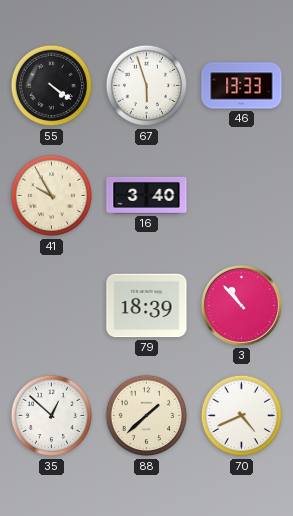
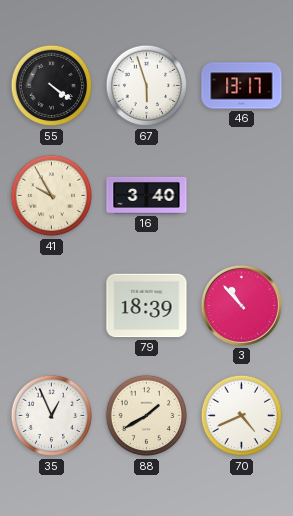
46: 13:33 -> 13:17 (242, 86)
35: 12:52 -> 12:56 (52, 416)
88: 1:38 -> 1:40 (147, 416)
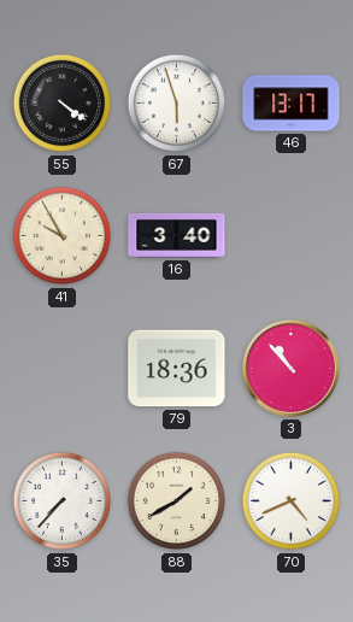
79: 18:39 -> 18:36 (177, 369)
35: 12:56 -> 7:37 (63, 501)
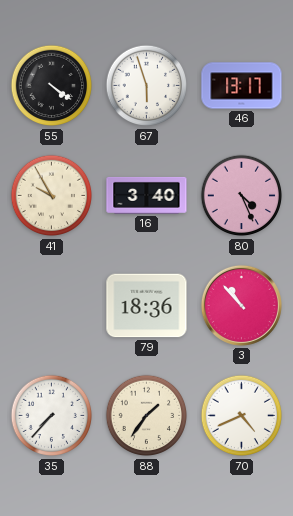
80: none -> 4:26 (242, 196)
88: 1:40 -> 1:36 (147, 416)
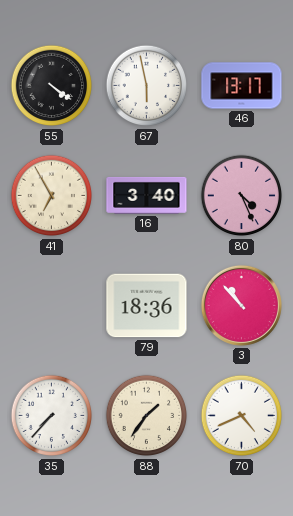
67: 5:57 -> 5:58 (147, 86)
41: 9:55 -> 6:55 (52, 196)
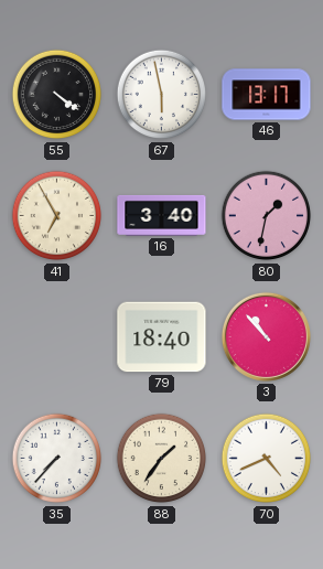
80: 4:26 -> 1:32 (267, 216)
79: 18:36 -> 18:40 (162, 337)
